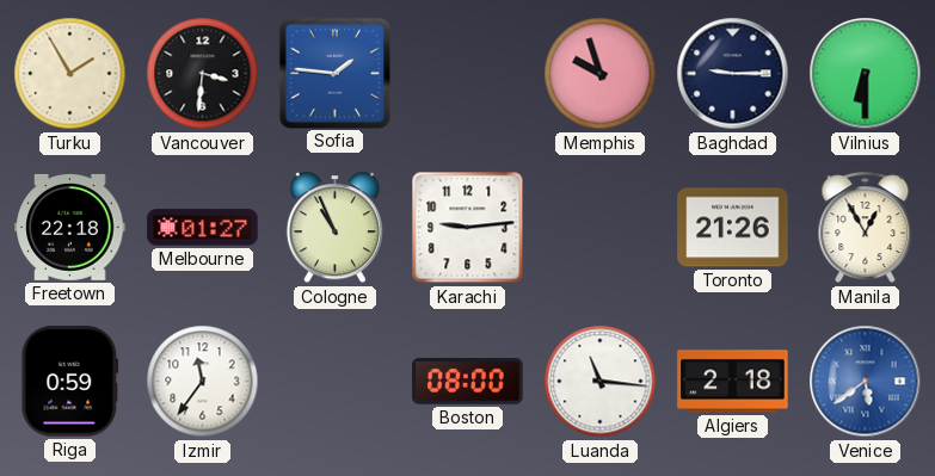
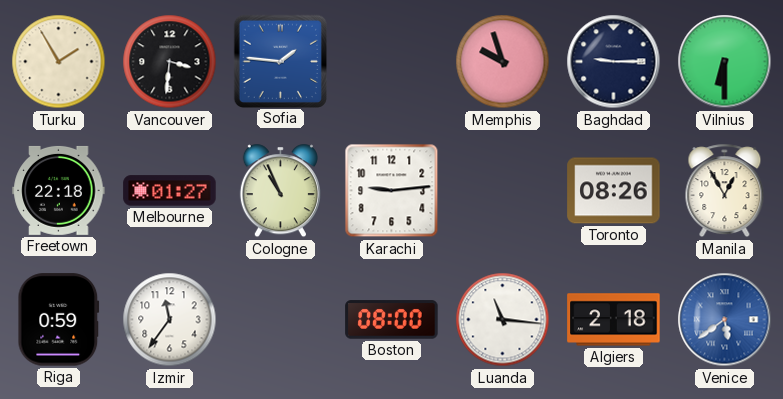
Toronto: 21:26 -> 08:26 (614, 191)
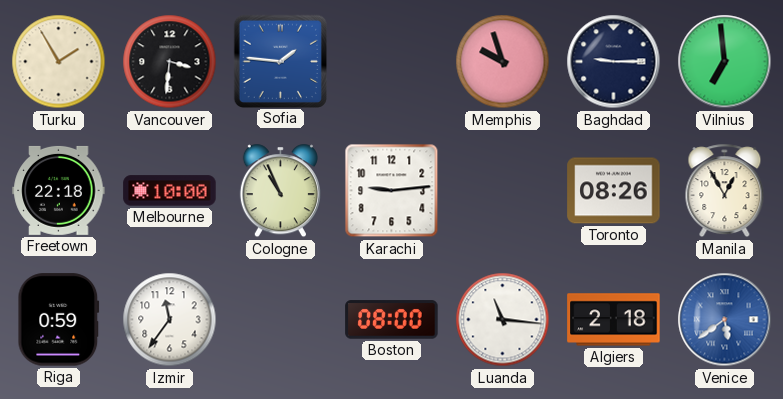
Vilnius: 6:30 -> 6:59 (725, 62)
Melbourne: 01:27 -> 10:00 (170, 191)
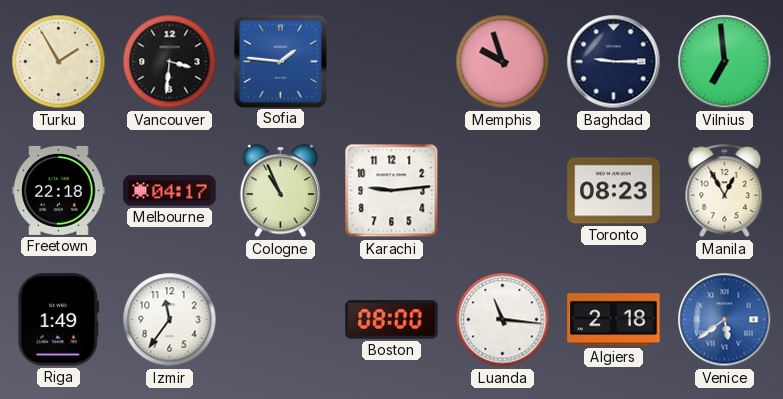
Melbourne: 10:00 -> 04:17 (170, 191)
Toronto: 08:26 -> 08:23 (614, 191)
Riga: 0:59 -> 1:49 (59, 320)
